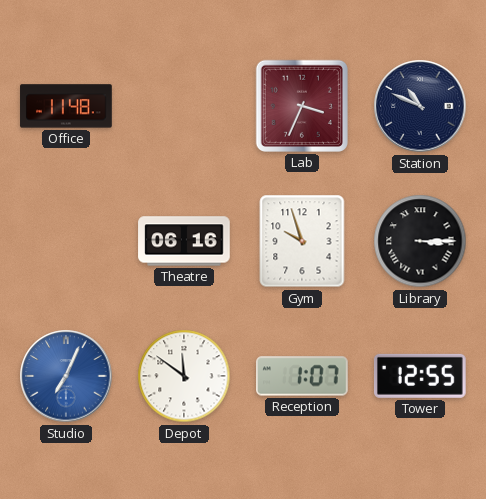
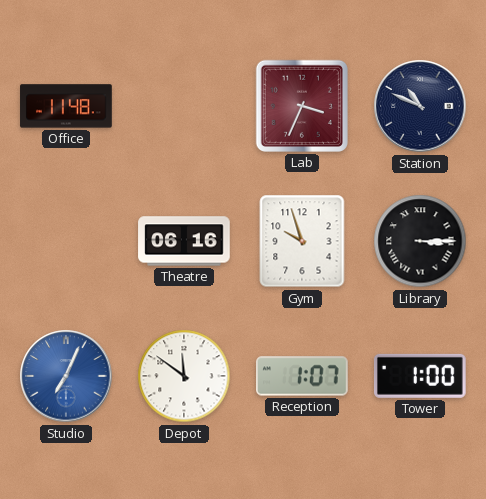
Tower: 12:55 -> 1:00 (420, 376)
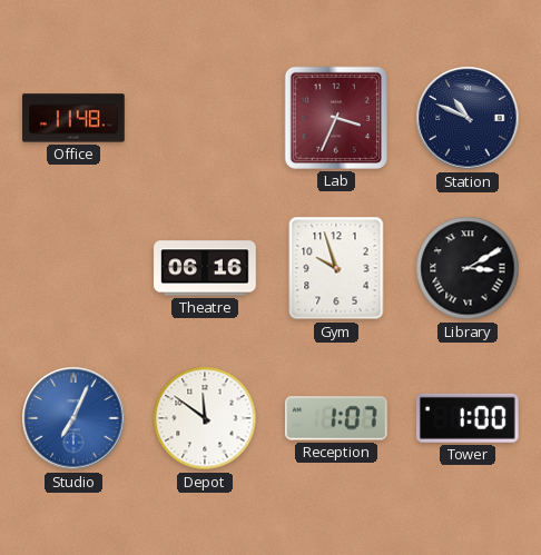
Library: 3:15 -> 3:10 (468, 268)
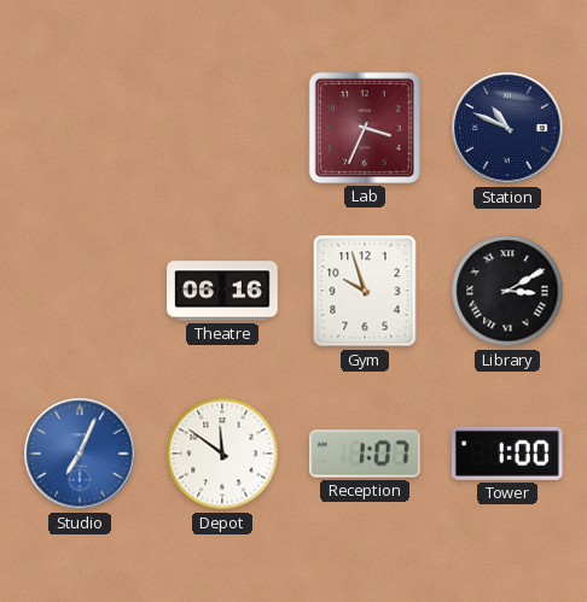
Office: 11:48 -> none (73, 118)
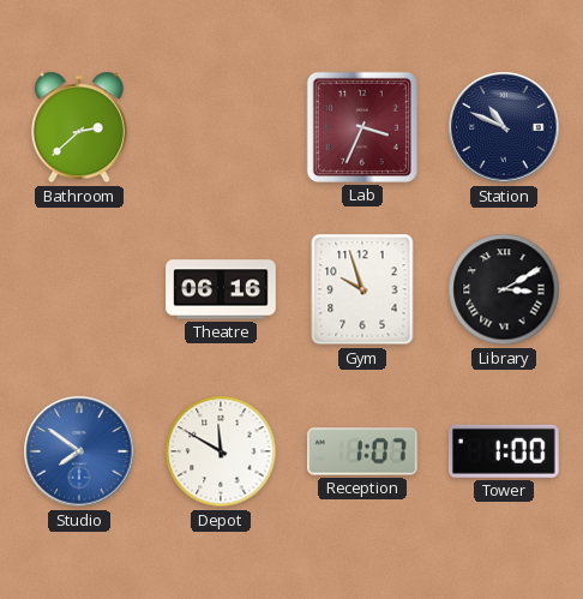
Bathroom: none -> 2:38 (79, 127)
Studio: 7:04 -> 7:51 (79, 451)
Depot: 11:51 -> 11:50 (221, 451)
